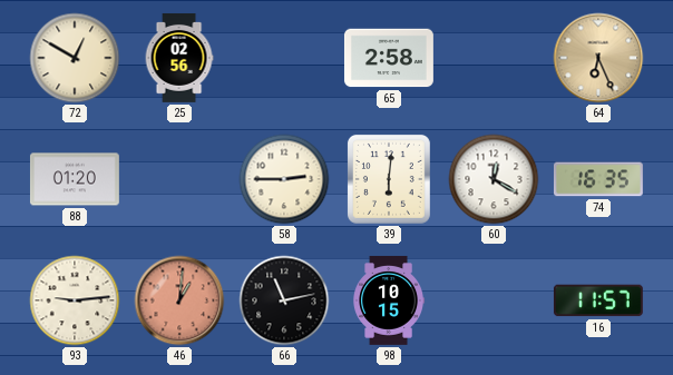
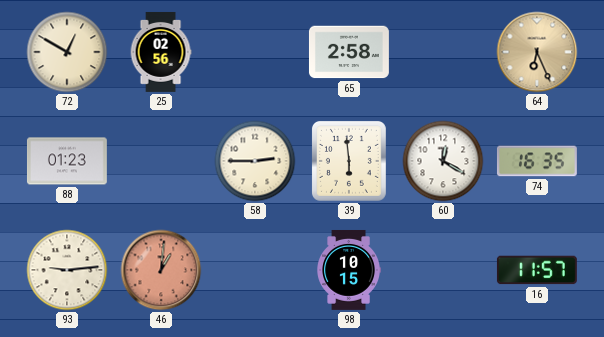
88: 01:20 -> 01:23 (67, 161)
39: 6:01 -> 5:59 (349, 161)
66: 11:13 -> none (284, 300)
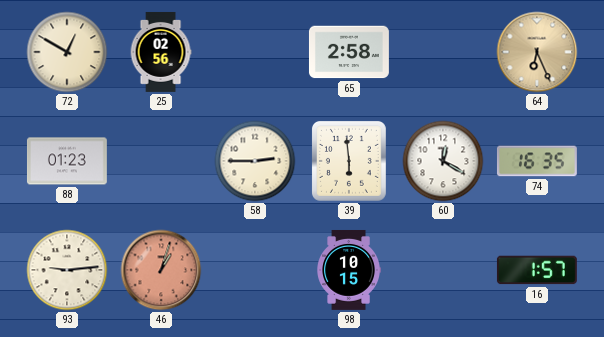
46: 1:01 -> 1:03 (161, 270)
16: 11:57 -> 1:57 (537, 270)
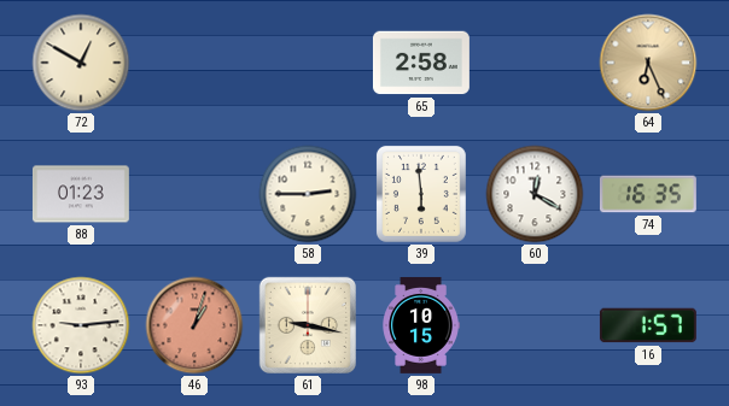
25: 02:56 -> none (161, 52)
61: none -> 9:17 (308, 325)
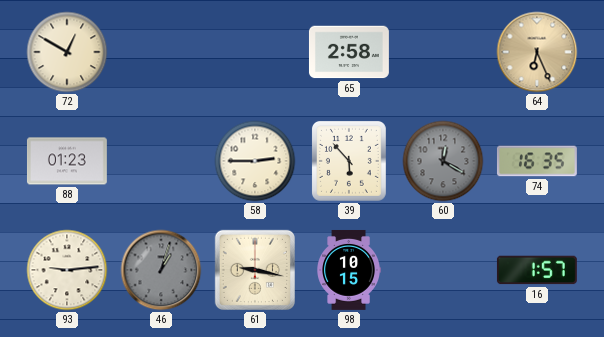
39: 5:59 -> 5:53 (349, 161)
60 dial: white -> grey (443, 161)
46 dial: salmon -> grey (161, 270)
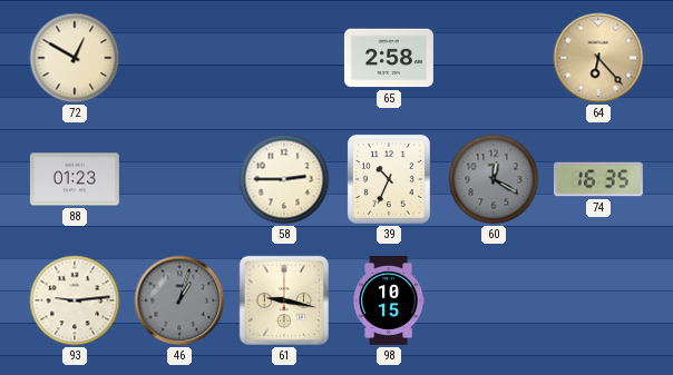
64: 6:26 -> 6:23 (598, 58)
39: 5:53 -> 10:34 (389, 179)
16: 1:57 -> none (537, 270)
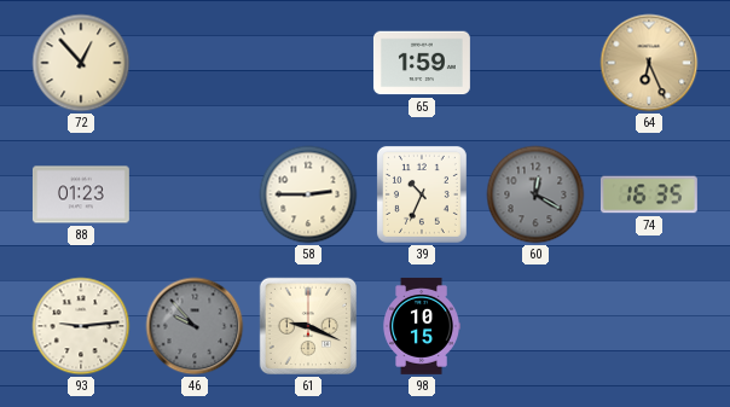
72: 12:50 -> 12:53 (81, 63)
65: 2:58 -> 1:59 (422, 63)
64: 6:23 -> 6:26 (649, 63)
46: 1:03 -> 9:53 (195, 326)
61: 9:17 -> 9:19 (308, 326)
